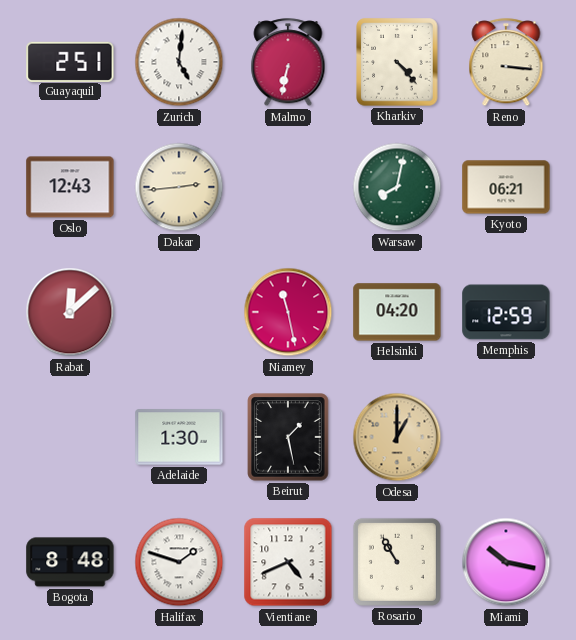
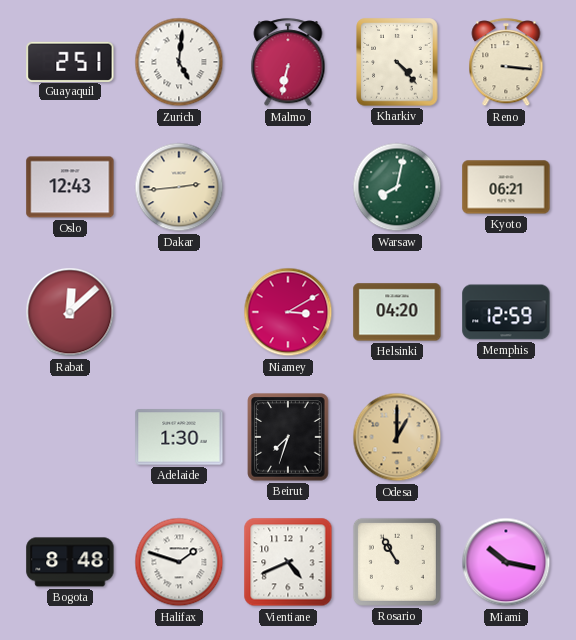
Niamey: 11:28 -> 3:10 (288, 312)
Beirut: 1:28 -> 7:33 (288, 437)
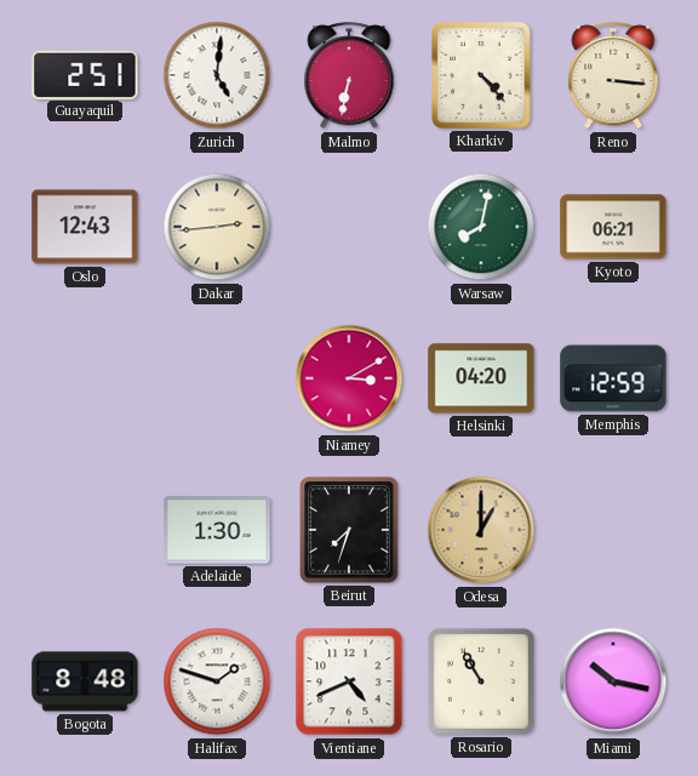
Rabat: 12:08 -> none (70, 312)
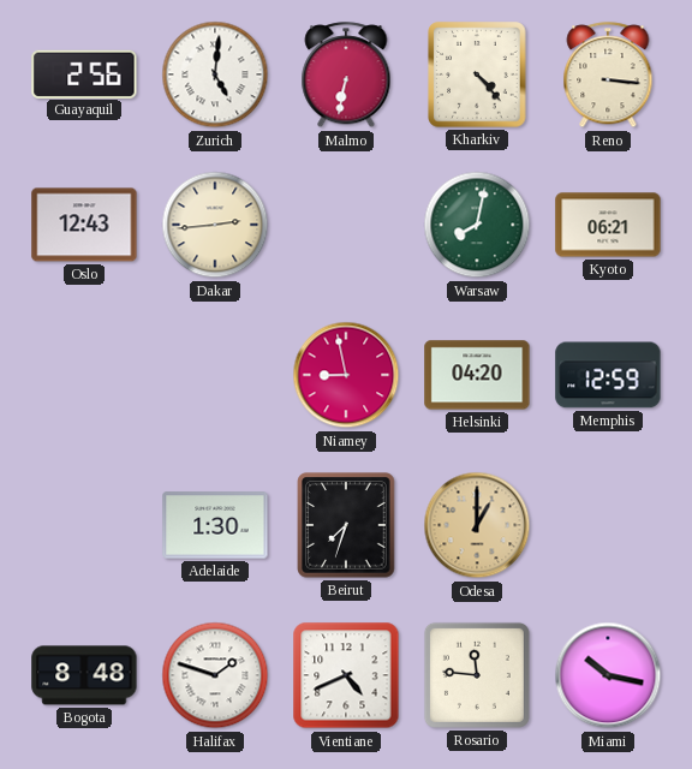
Guayaquil: 2:51 -> 2:56 (84, 73)
Niamey: 3:10 -> 8:58 (346, 375)
Rosario: 10:55 -> 11:46 (477, 675)
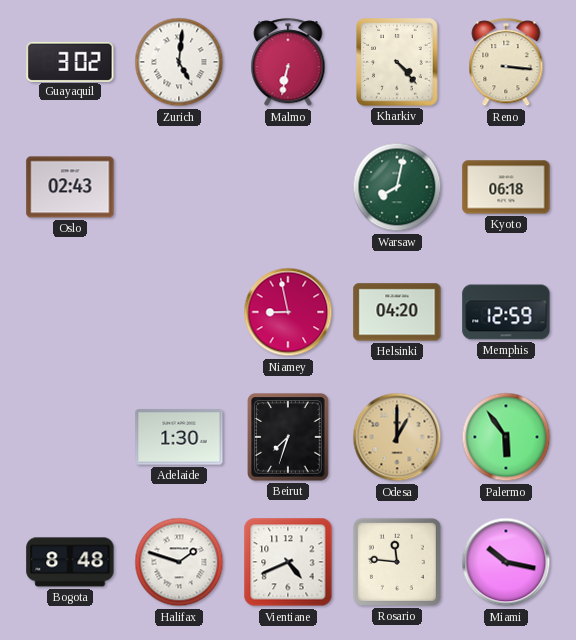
Guayaquil: 2:56 -> 3:02 (70, 61)
Oslo: 12:43 -> 02:43 (70, 187)
Dakar: 2:44 -> none (215, 225)
Kyoto: 06:21 -> 06:18 (506, 187)
Palermo: none -> 5:54 (506, 437)
